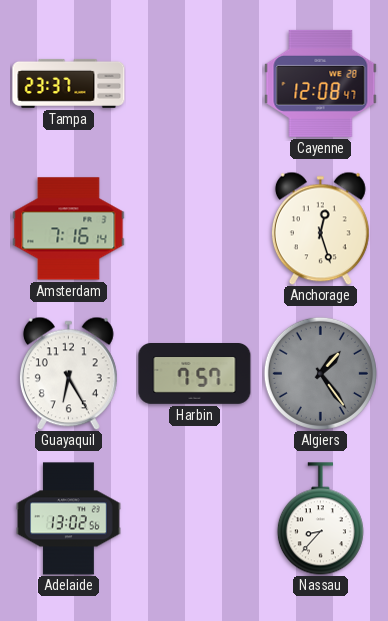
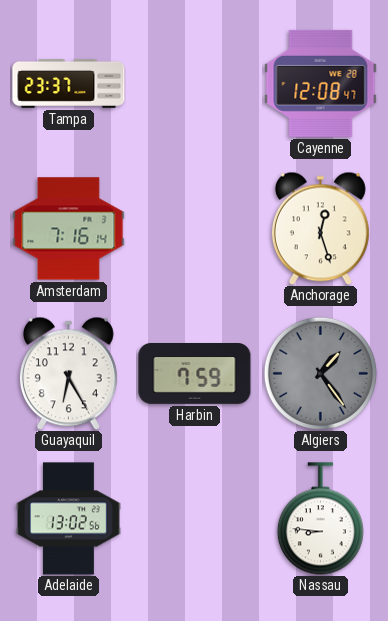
Harbin: 7:57 -> 7:59 (195, 374)
Nassau: 8:37 -> 8:46 (320, 519)
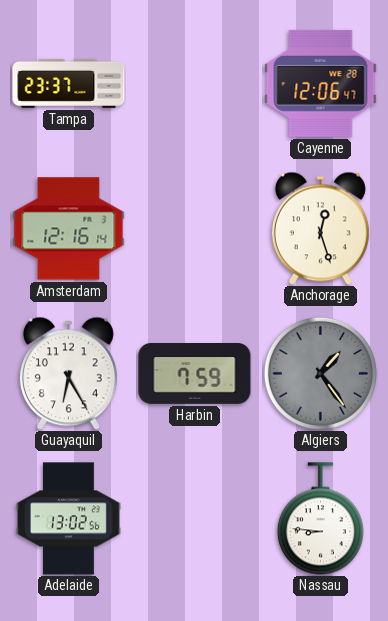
Cayenne: 12:08 -> 12:06 (321, 83)
Amsterdam: 7:16 -> 12:16 (69, 229)
